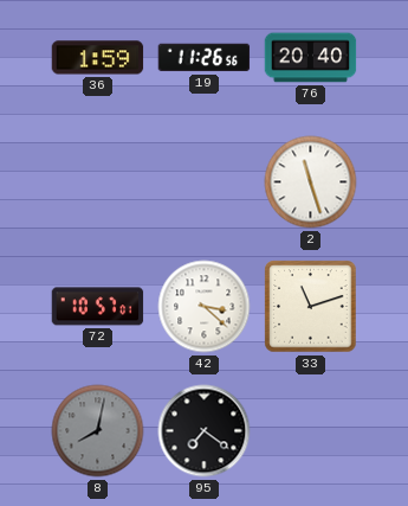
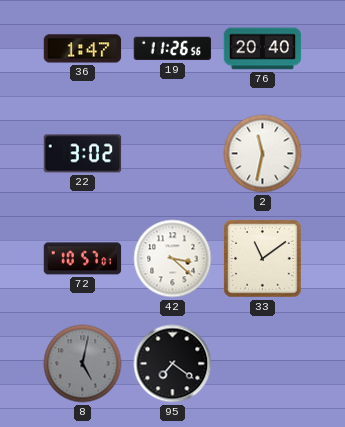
36: 1:59 -> 1:47 (83, 49)
22: none -> 3:02 (83, 154)
2: 11:27 -> 11:32 (263, 154)
33: 11:12 -> 11:09 (263, 259)
8: 8:02 -> 5:02 (83, 364)
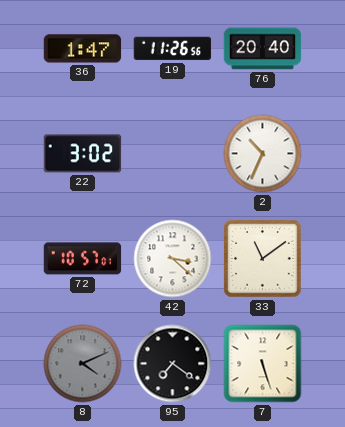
2: 11:32 -> 10:34 (263, 154)
8: 5:02 -> 4:11 (83, 364)
7: none -> 5:27 (263, 364)
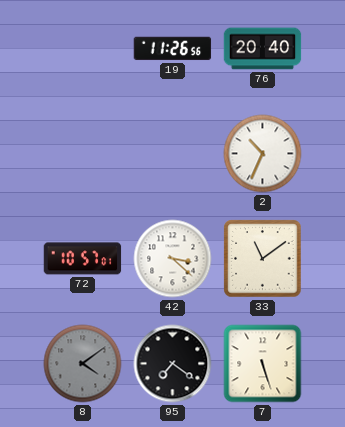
36: 1:47 -> none (83, 49)
22: 3:02 -> none (83, 154)
8: 4:11 -> 4:09 (83, 364)
